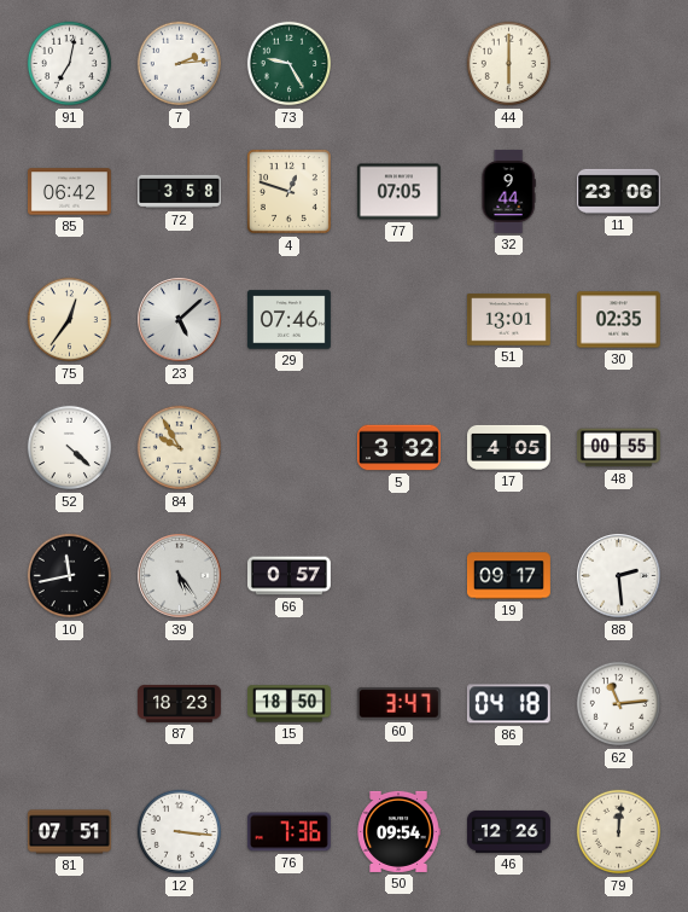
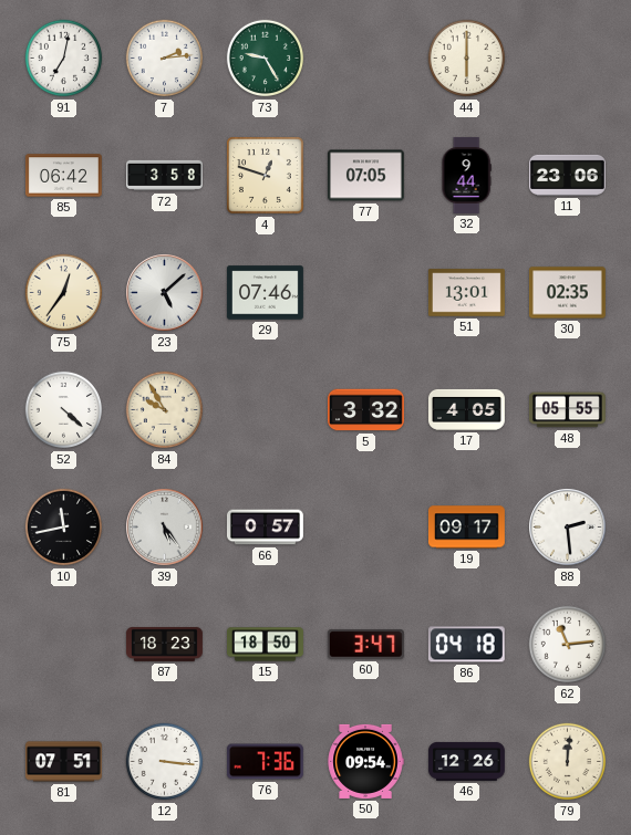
48: 00:55 -> 05:55 (567, 410)
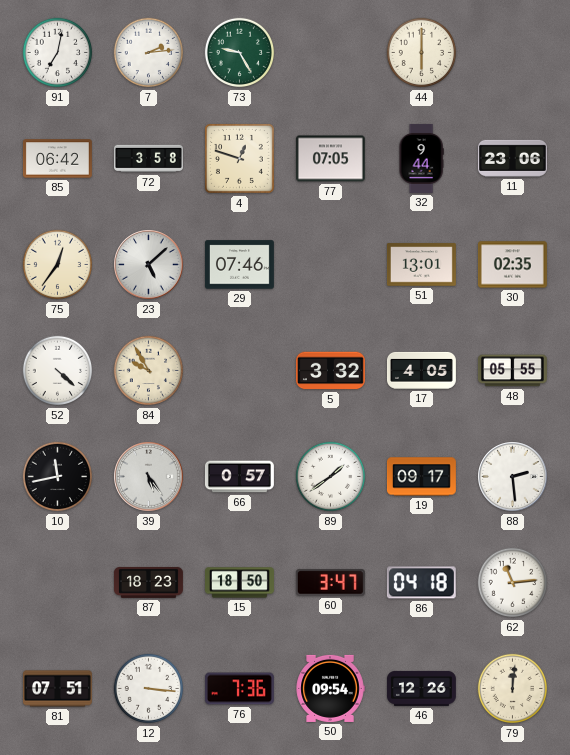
89: none -> 1:39 (331, 477)
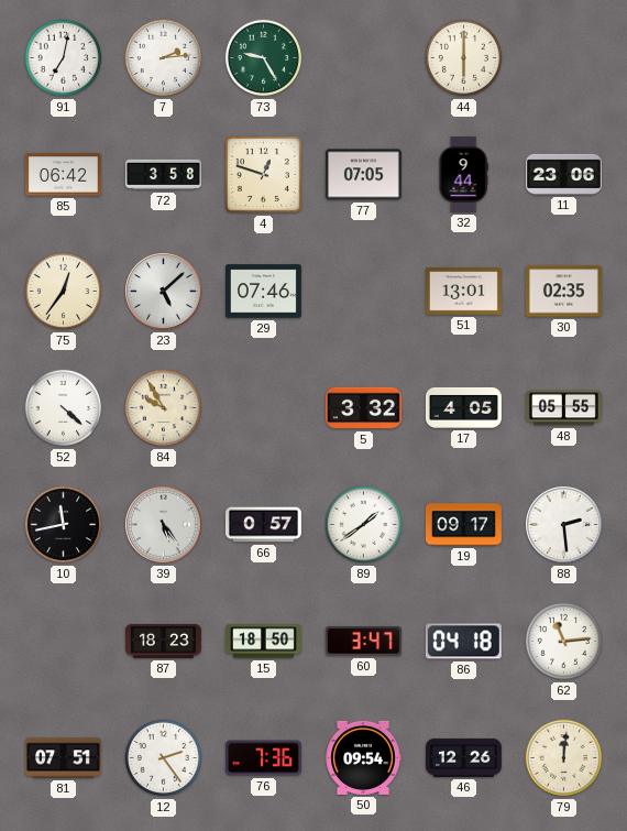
12: 3:16 -> 2:24 (164, 758)
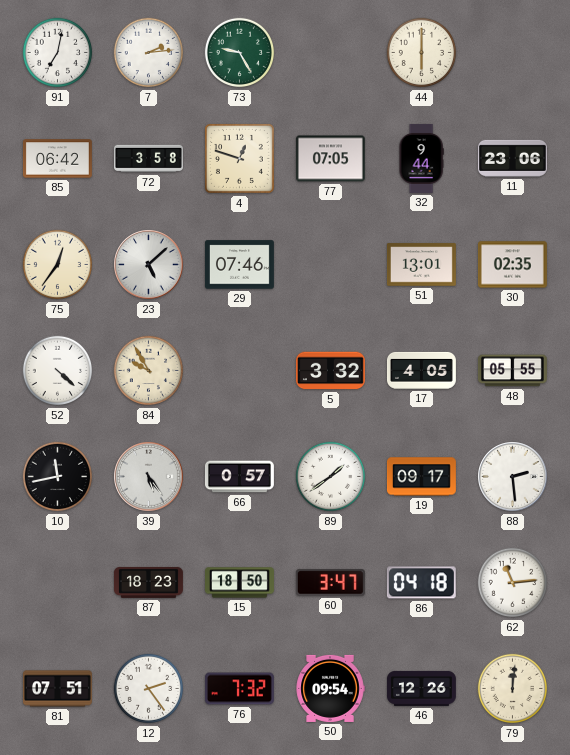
76: 7:36 -> 7:32 (239, 689)
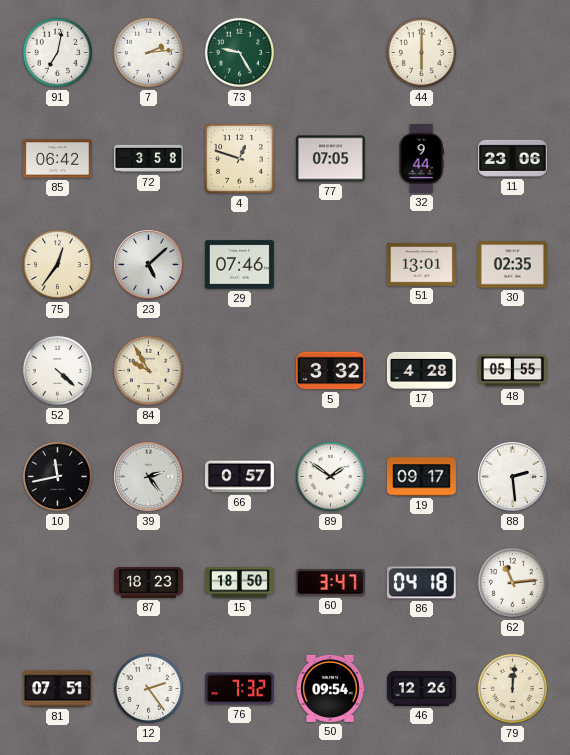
17: 4:05 -> 4:28 (421, 370)
39: 5:24 -> 2:24 (149, 477)
89: 1:39 -> 1:51 (331, 477)
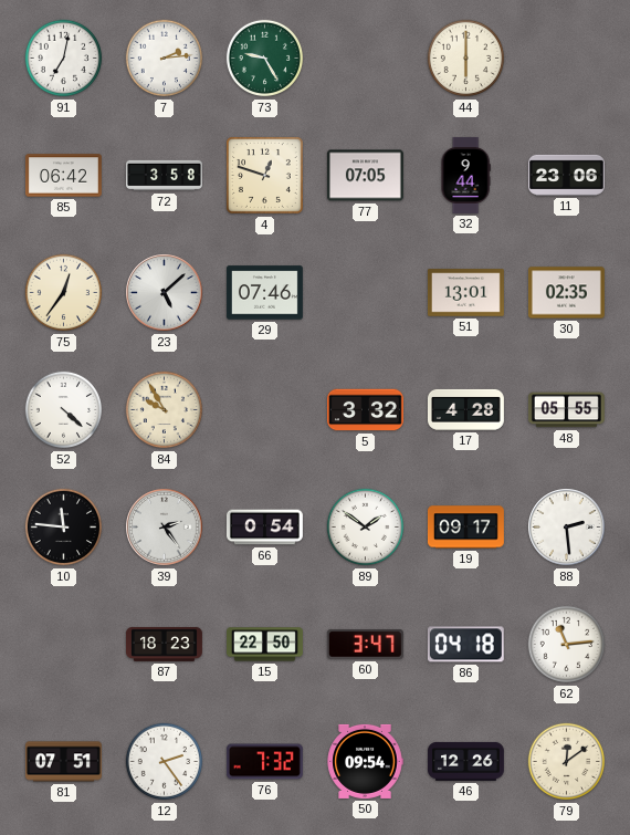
10: 11:43 -> 11:46 (64, 528)
66: 0:57 -> 0:54 (264, 528)
15: 18:50 -> 22:50 (265, 645)
79: 12:01 -> 12:09 (567, 762)
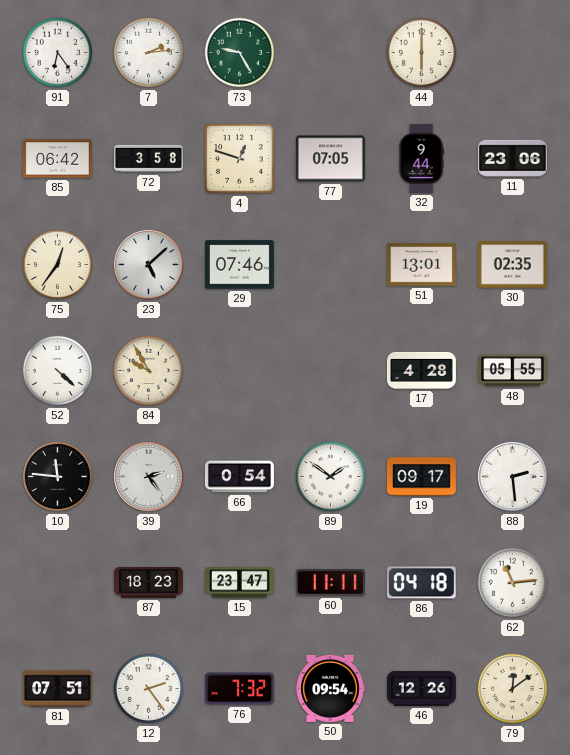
91: 7:02 -> 6:24 (58, 53)
5: 3:32 -> none (365, 410)
15: 22:50 -> 23:47 (240, 583)
60: 3:47 -> 11:11 (330, 583)
